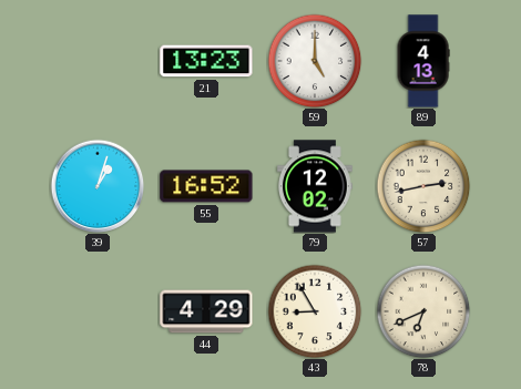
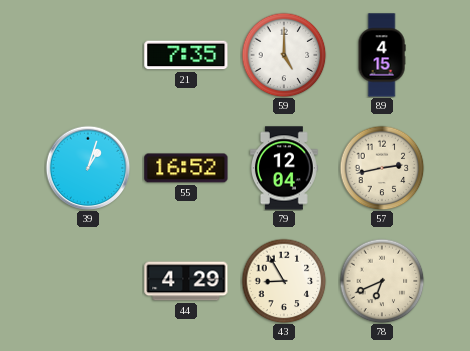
21: 13:23 -> 7:35 (186, 55)
89: 4:13 -> 4:15 (382, 55)
79: 12:02 -> 12:04 (285, 168)
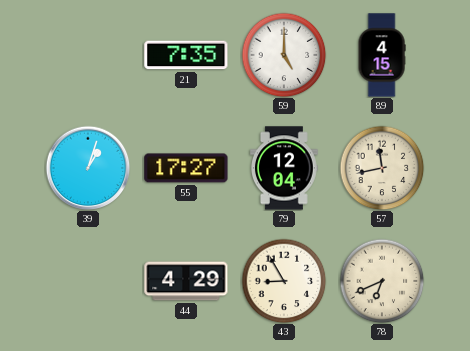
55: 16:52 -> 17:27 (186, 168)
57: 2:43 -> 11:43 (382, 168)
